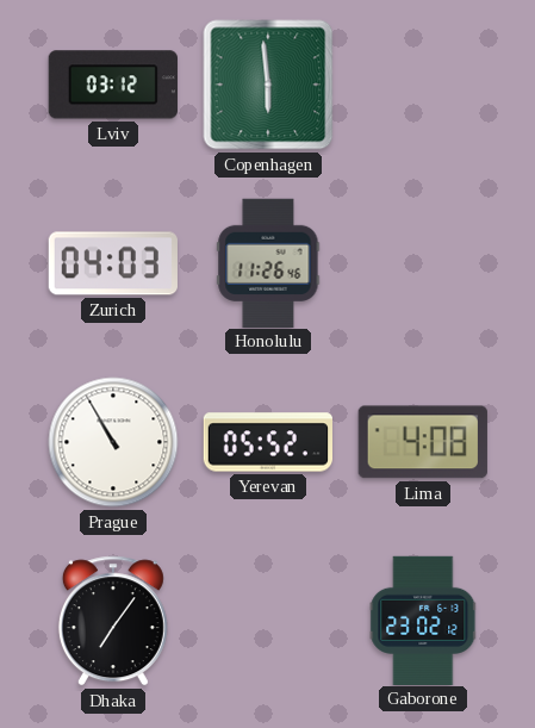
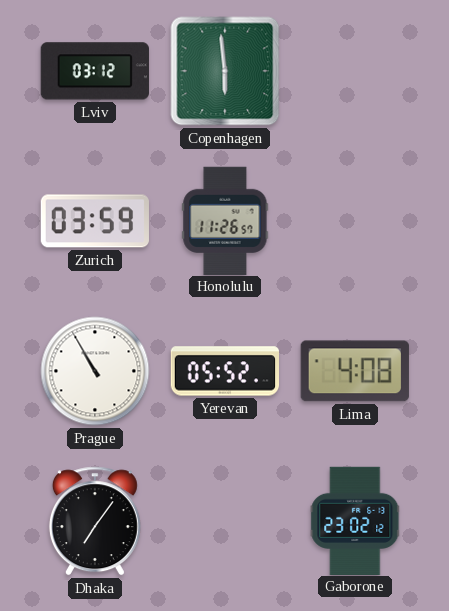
Zurich: 04:03 -> 03:59 (95, 221)
Honolulu: 11:26:46 -> 11:26:57 (225, 220)
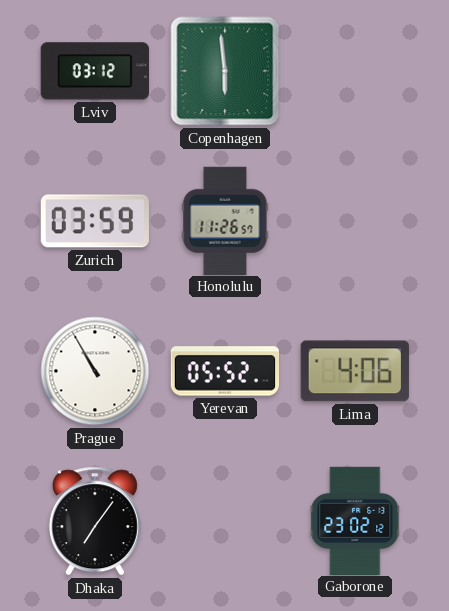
Lima: 4:08 -> 4:06 (355, 371)
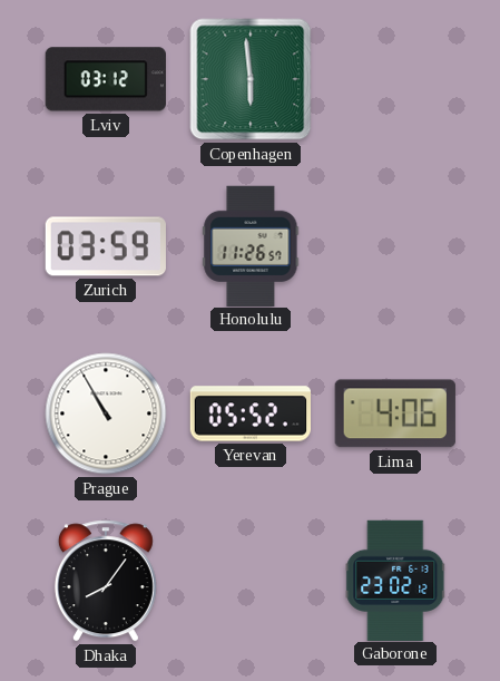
Dhaka: 7:06 -> 8:06 (106, 581)
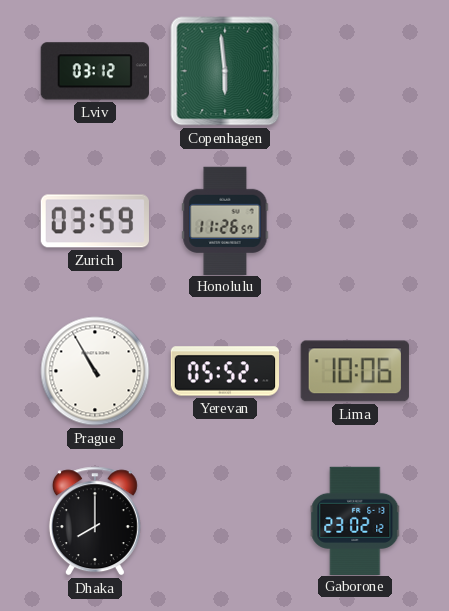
Lima: 4:06 -> 10:06 (355, 371)
Dhaka: 8:06 -> 8:00 (95, 521)
